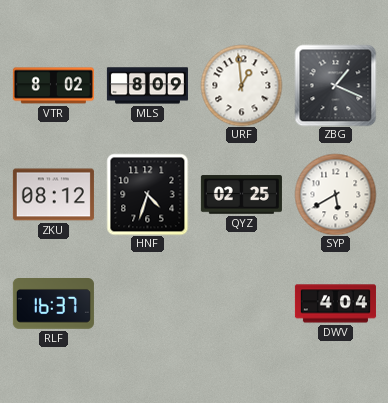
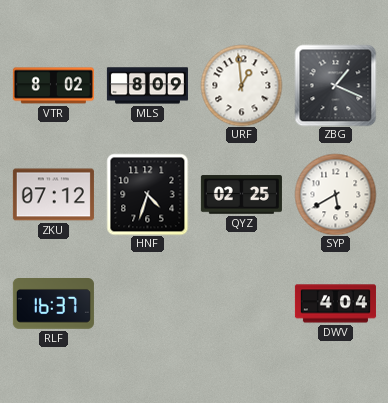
ZKU: 08:12 -> 07:12 (53, 195)
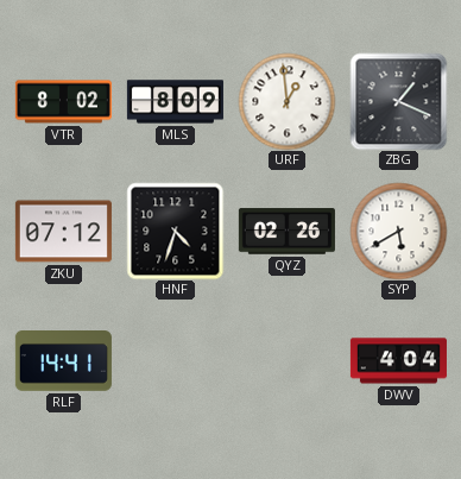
QYZ: 02:25 -> 02:26 (286, 232)
RLF: 16:37 -> 14:41 (63, 361)
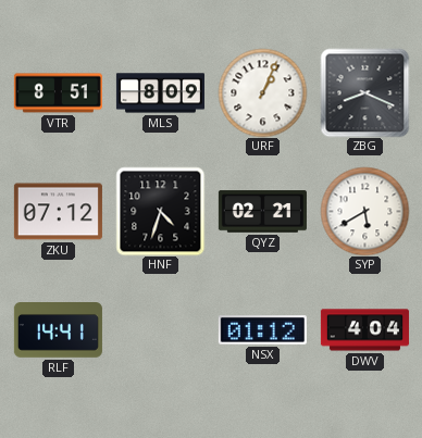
VTR: 8:02 -> 8:51 (58, 93)
URF: 12:59 -> 1:04 (262, 92)
ZBG: 1:19 -> 8:19 (364, 92)
QYZ: 02:26 -> 02:21 (262, 212)
NSX: none -> 01:12 (262, 330)
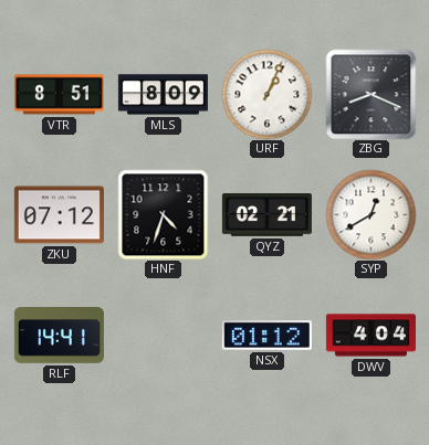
SYP: 5:40 -> 12:40 (370, 214)
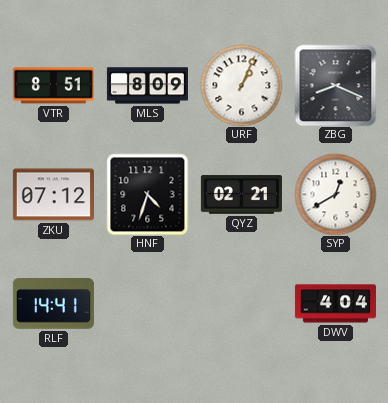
NSX: 01:12 -> none (266, 336)
